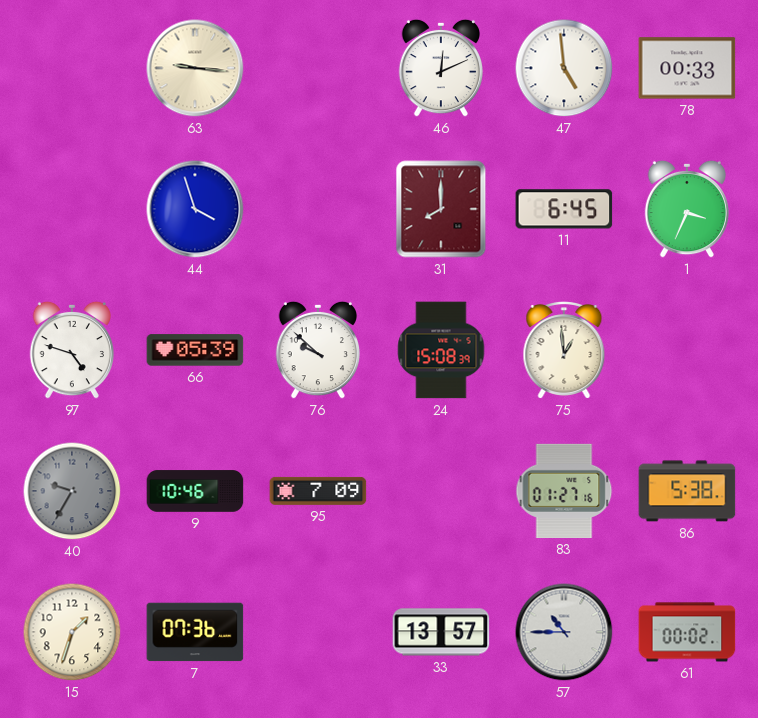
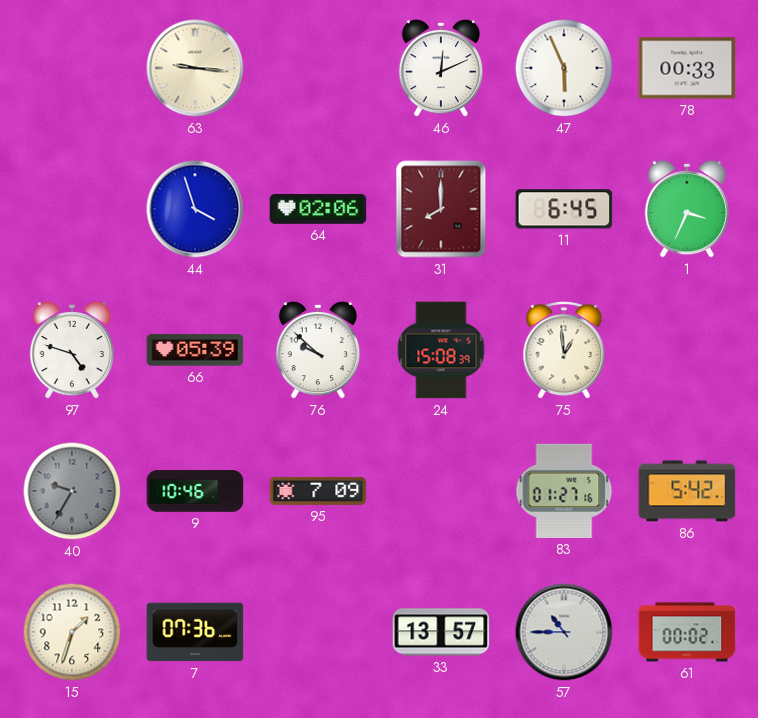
47: 4:59 -> 5:56 (564, 68)
64: none -> 02:06 (318, 209)
86: 5:38 -> 5:42 (687, 491)
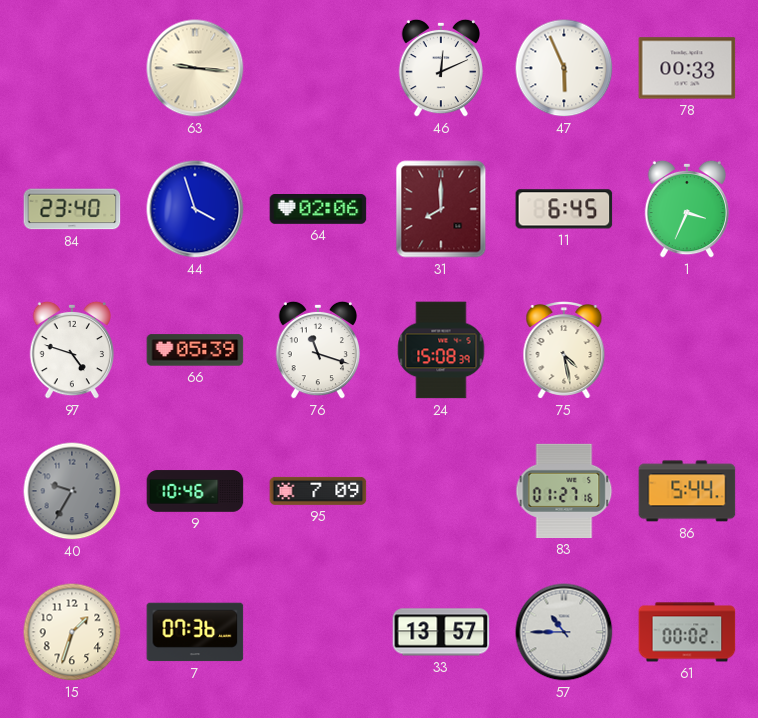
84: none -> 23:40 (72, 209)
76: 9:52 -> 11:18 (317, 350)
75: 12:59 -> 4:28 (564, 351)
86: 5:42 -> 5:44 (687, 491)
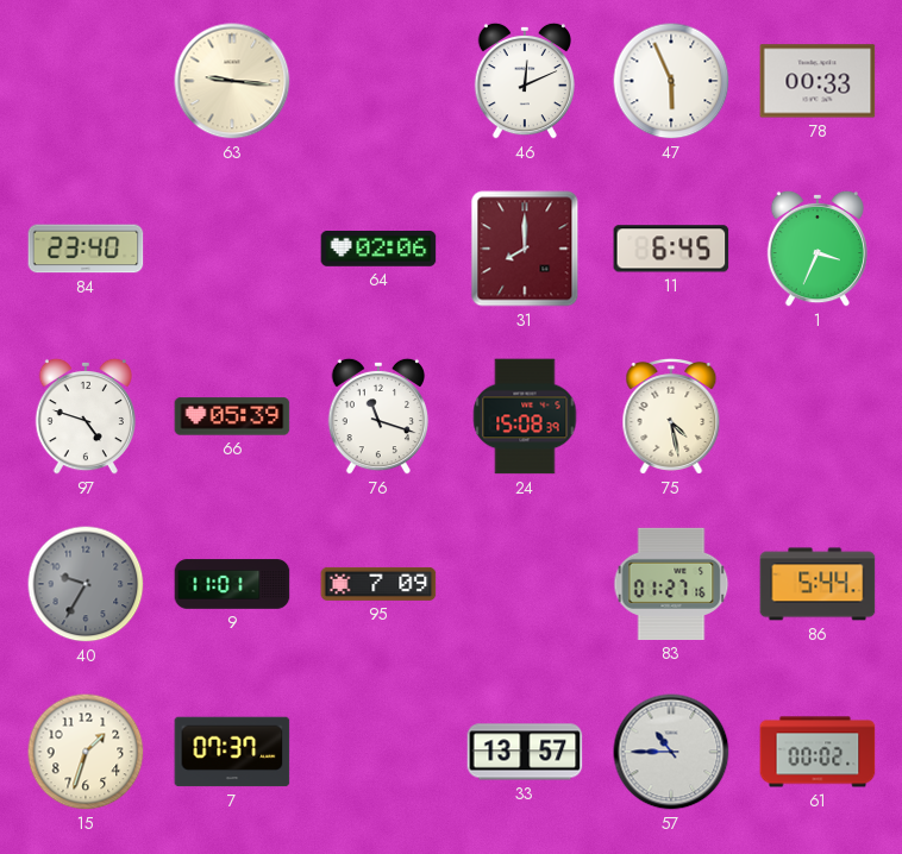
44: 3:57 -> none (195, 209)
9: 10:46 -> 11:01 (232, 584)
7: 07:36 -> 07:37 (232, 752)
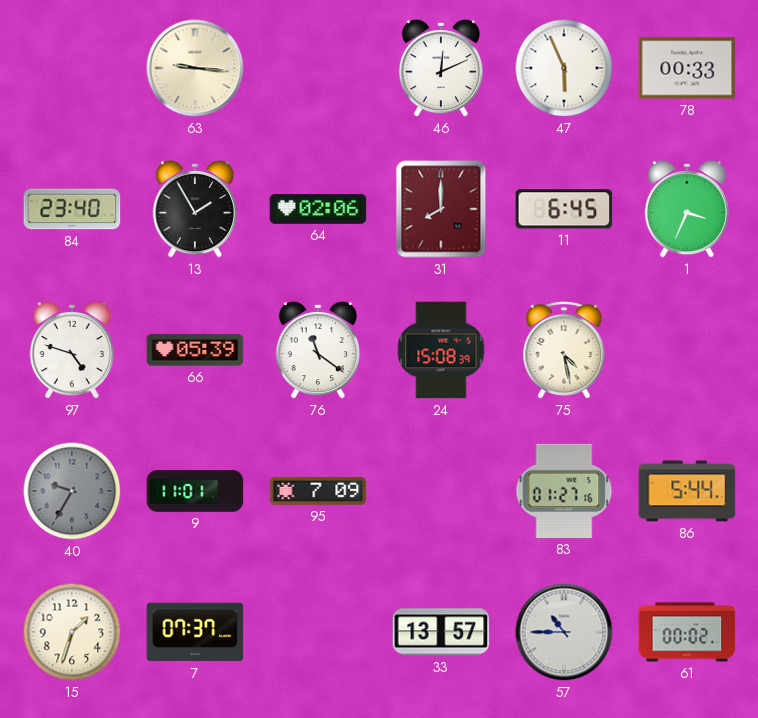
13: none -> 1:55 (194, 209)
76: 11:18 -> 11:21 (317, 350)
